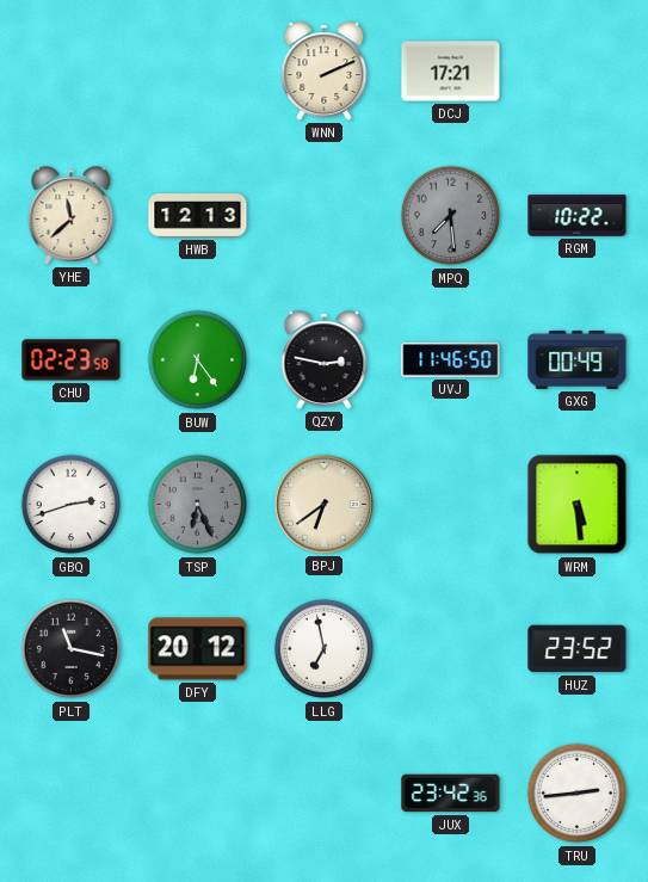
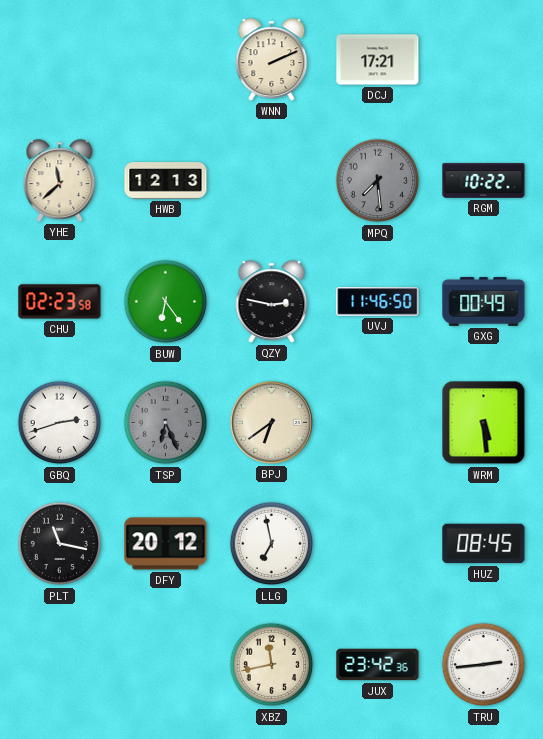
HUZ: 23:52 -> 08:45 (484, 544)
XBZ: none -> 11:43 (272, 665)
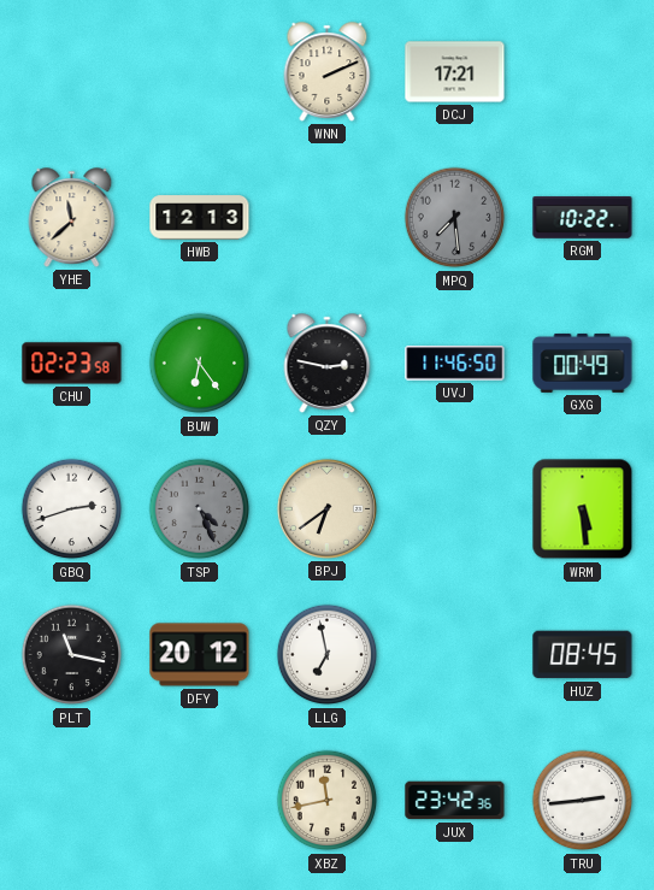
TSP: 6:26 -> 4:26 (200, 509)
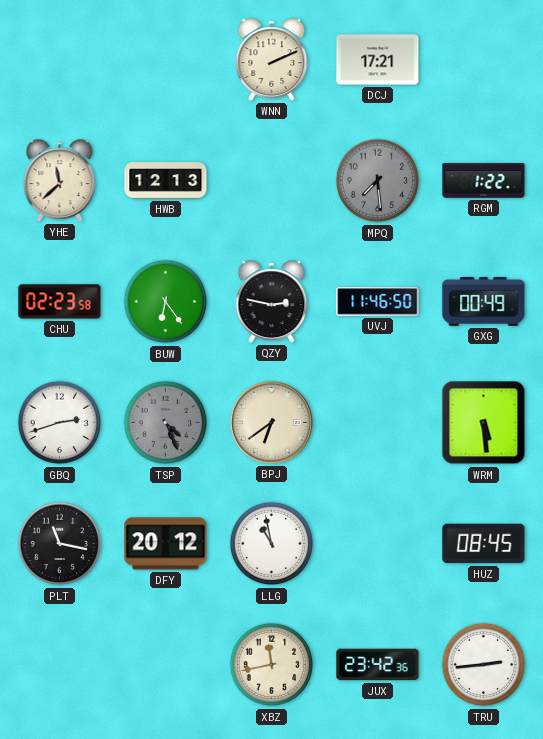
RGM: 10:22 -> 1:22 (484, 181)
LLG: 6:58 -> 10:58 (272, 544)
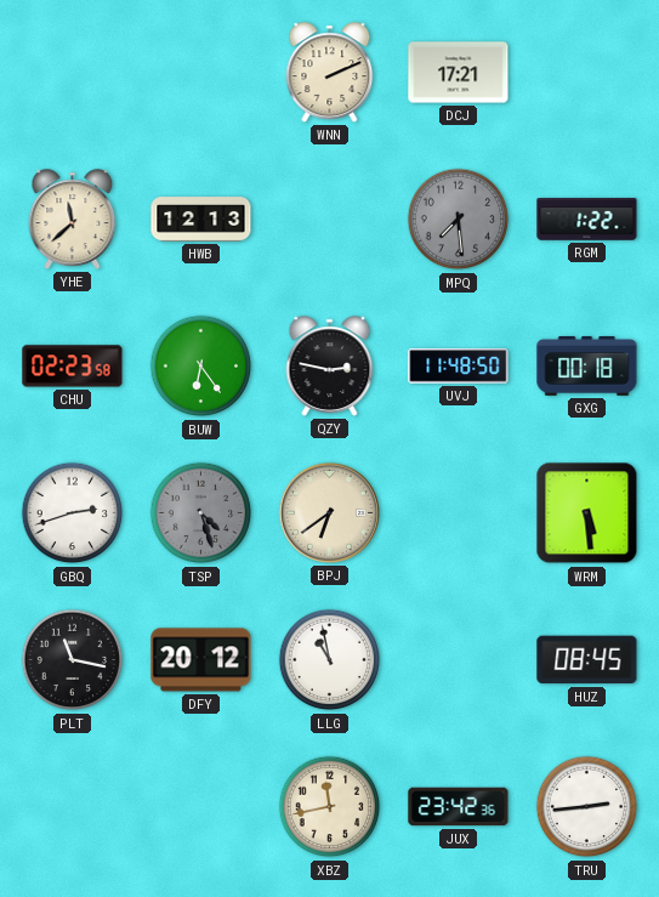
UVJ: 11:46 -> 11:48 (459, 367)
GXG: 00:49 -> 00:18 (587, 365)
TSP: 4:26 -> 4:27 (201, 513)
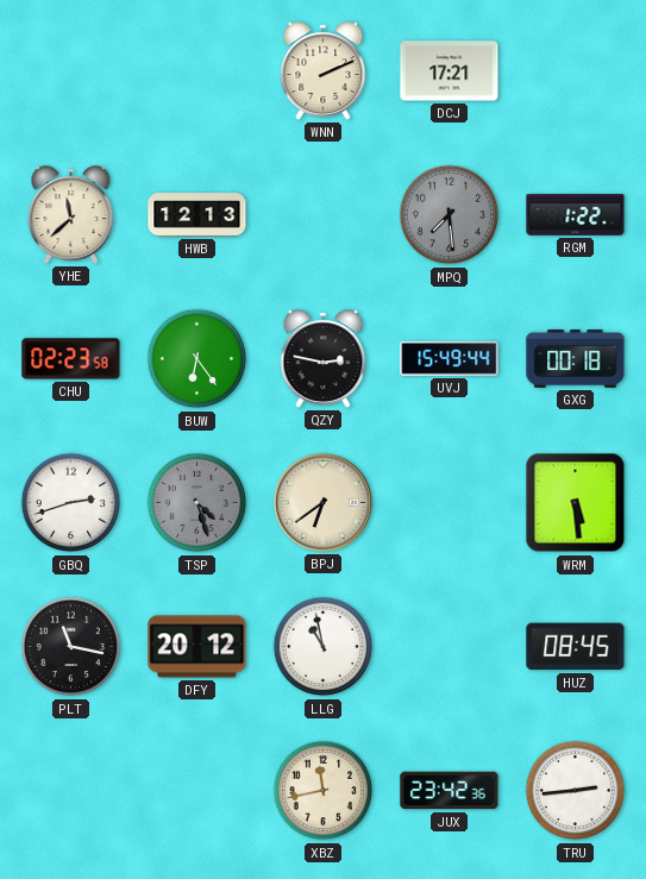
UVJ: 11:48 -> 15:49 (450, 359)
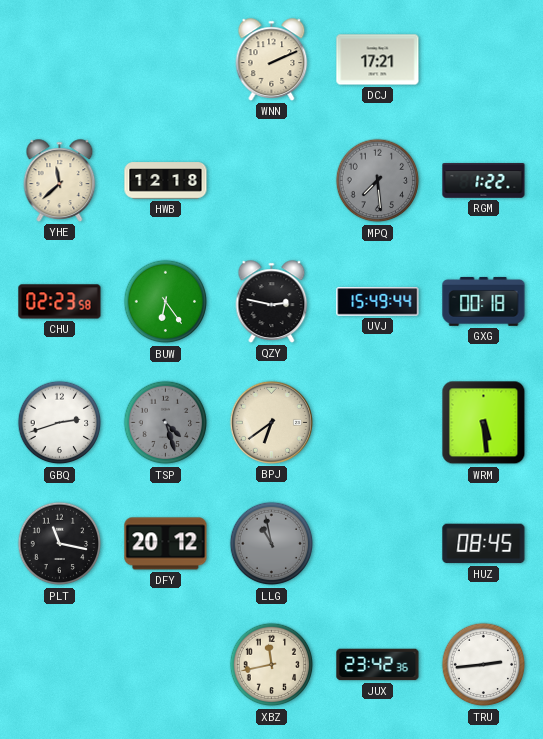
HWB: 12:13 -> 12:18 (166, 181)
LLG dial: white -> grey (272, 544)
